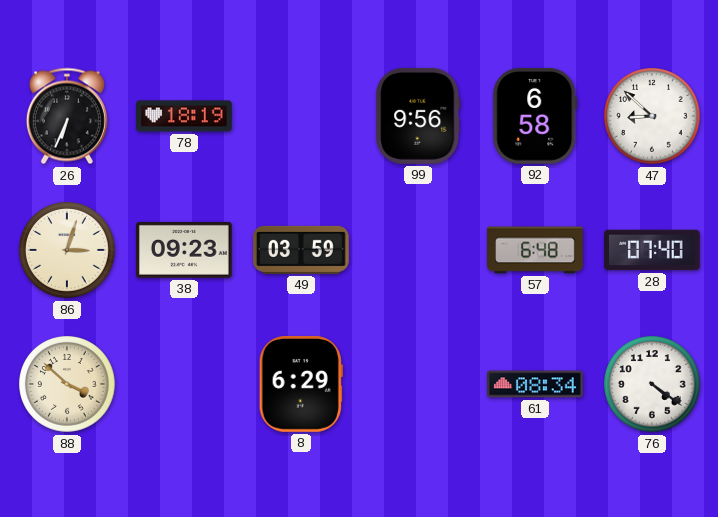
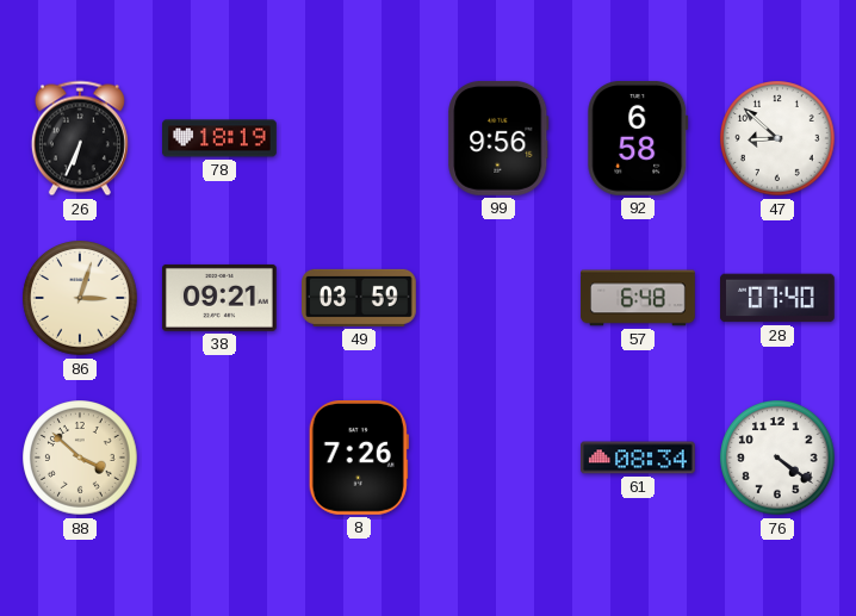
38: 09:23 -> 09:21 (221, 298)
8: 6:29 -> 7:26 (359, 459)
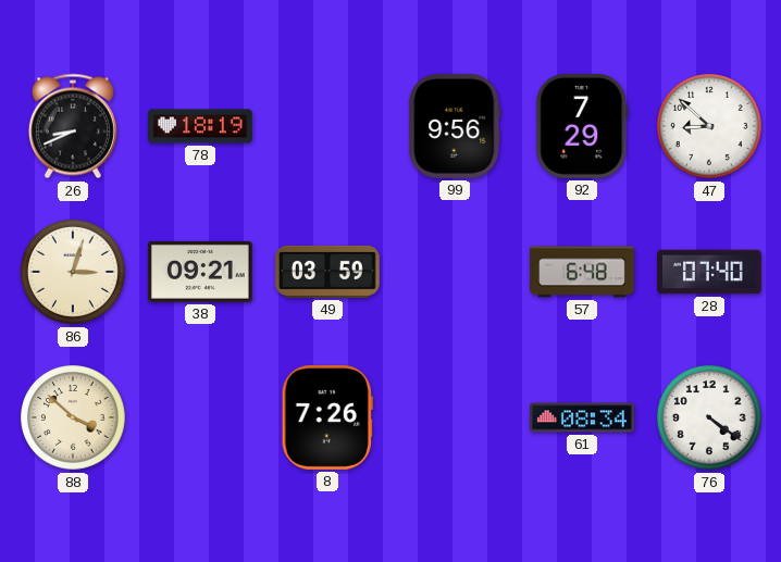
26: 6:34 -> 8:41 (73, 126)
92: 6:58 -> 7:29 (582, 126)
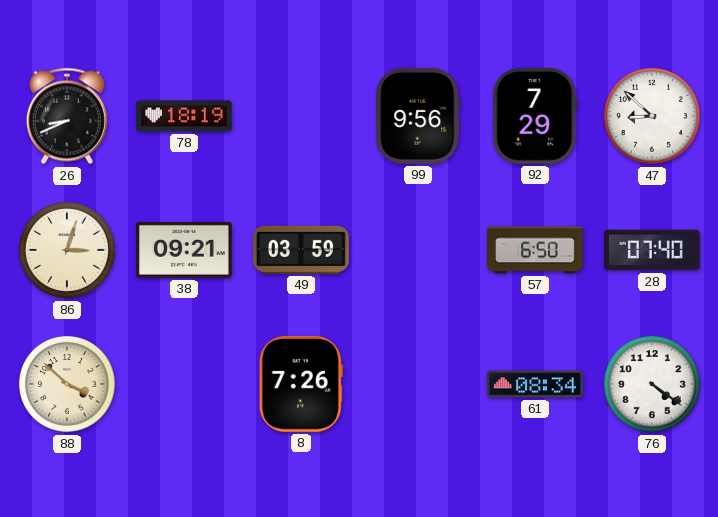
57: 6:48 -> 6:50 (535, 250)
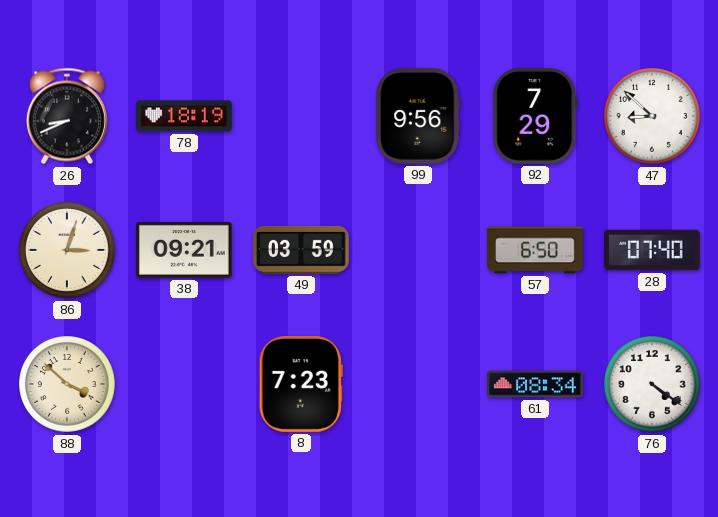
8: 7:26 -> 7:23 (301, 385)
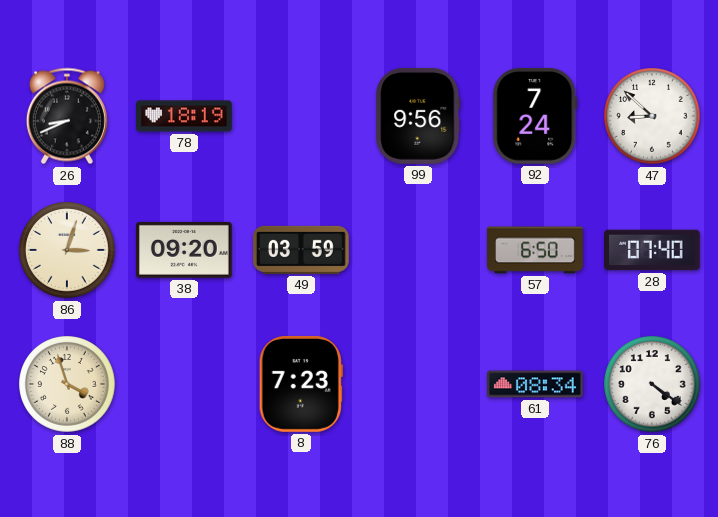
92: 7:29 -> 7:24 (535, 116)
38: 09:21 -> 09:20 (185, 250)
88: 3:52 -> 3:57 (67, 384)
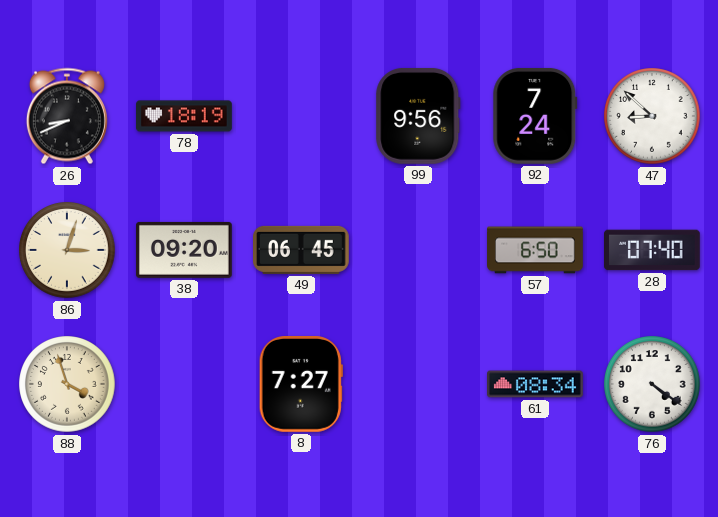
49: 03:59 -> 06:45 (302, 250)
8: 7:23 -> 7:27 (301, 385)
